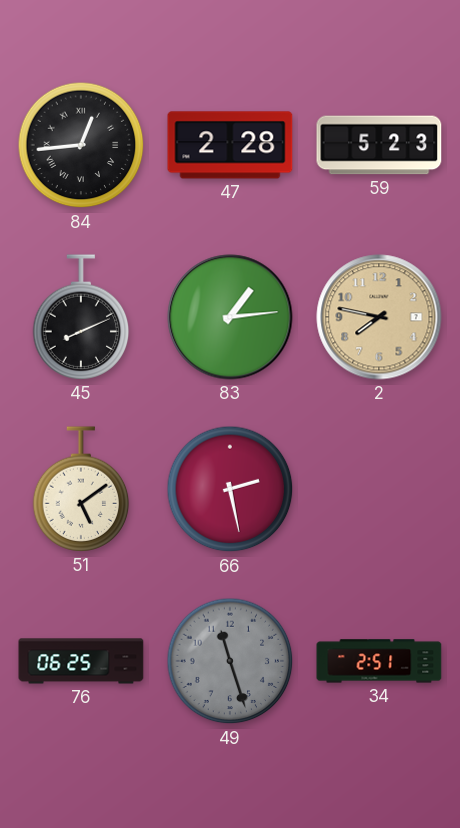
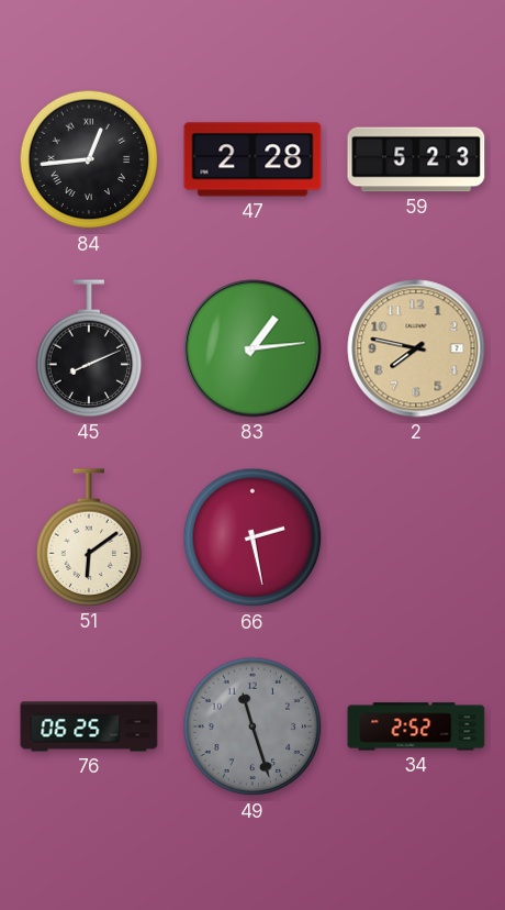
51: 5:09 -> 6:09 (89, 537)
34: 2:51 -> 2:52 (416, 726)
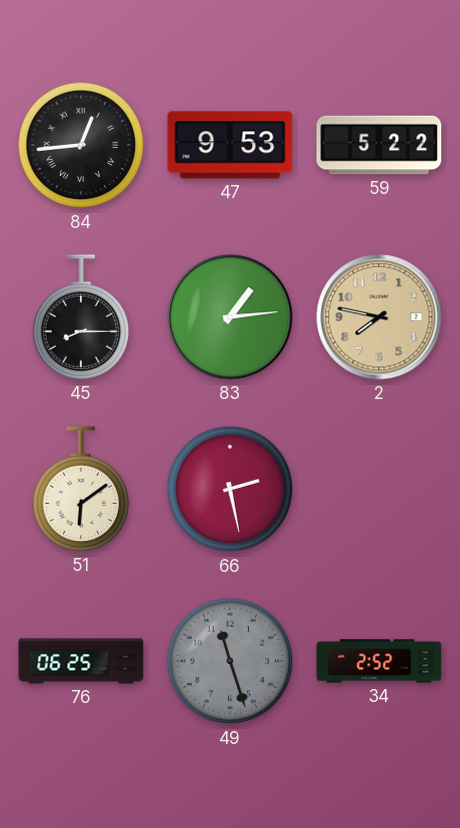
47: 2:28 -> 9:53 (230, 145)
59: 5:23 -> 5:22 (379, 145)
45: 8:11 -> 8:15 (81, 317)
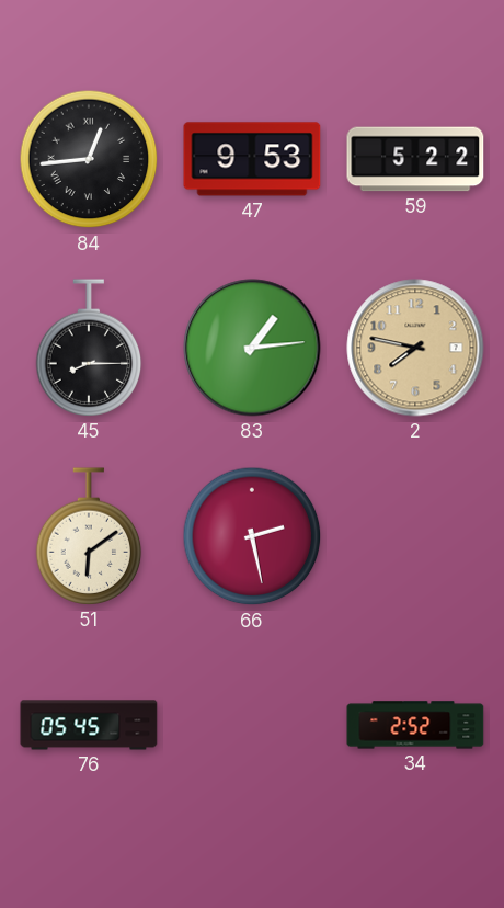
76: 06:25 -> 05:45 (89, 725)
49: 11:27 -> none (230, 661)
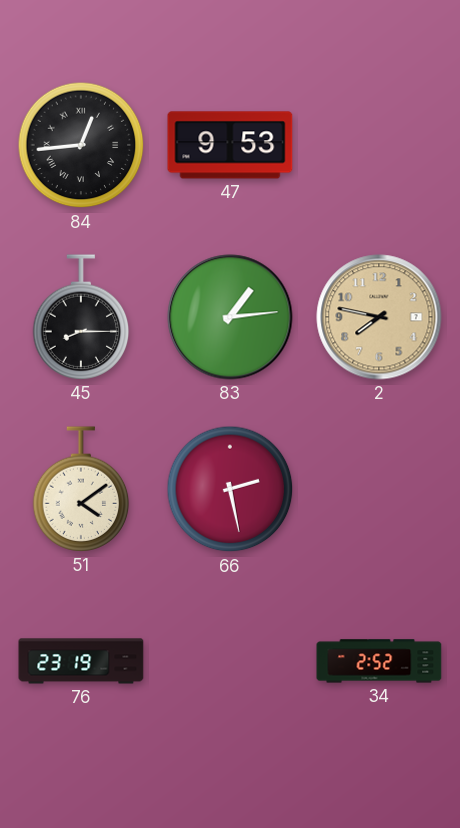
59: 5:22 -> none (415, 159)
51: 6:09 -> 4:09 (81, 489)
76: 05:45 -> 23:19 (81, 661)
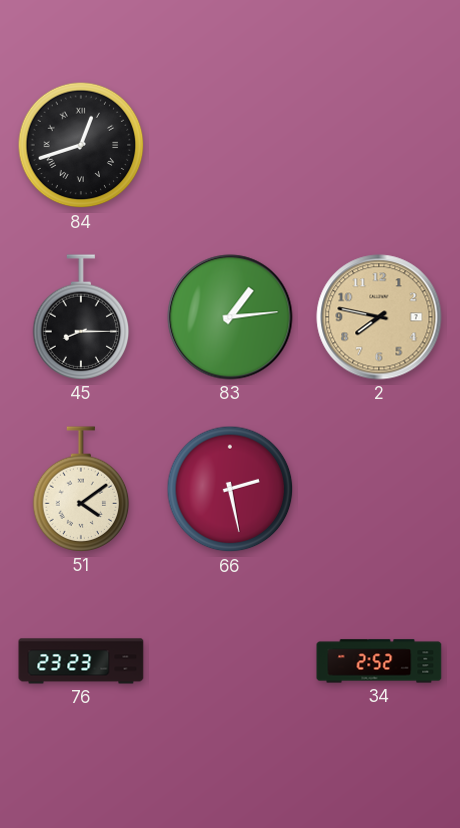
84: 12:44 -> 12:42 (81, 145)
47: 9:53 -> none (230, 145)
76: 23:19 -> 23:23 (81, 661)
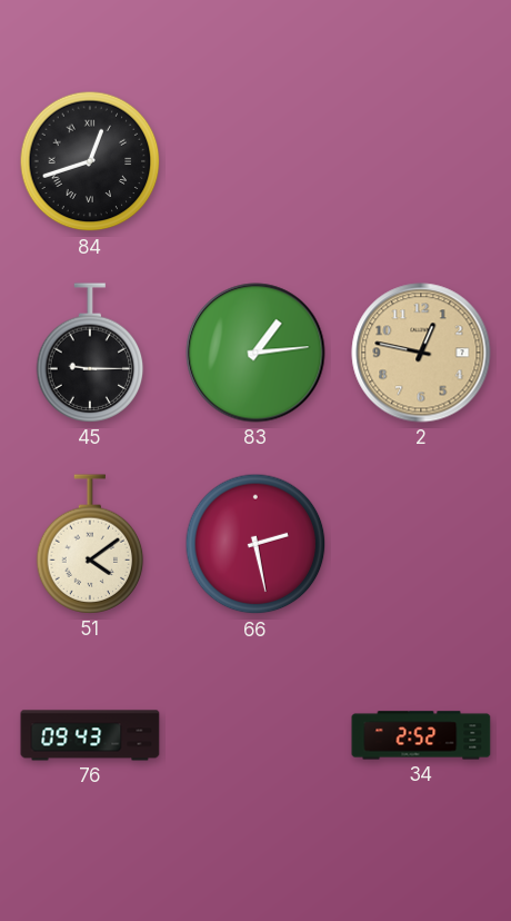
45: 8:15 -> 9:15 (90, 353)
2: 7:47 -> 12:47 (421, 353)
76: 23:23 -> 09:43 (90, 735)
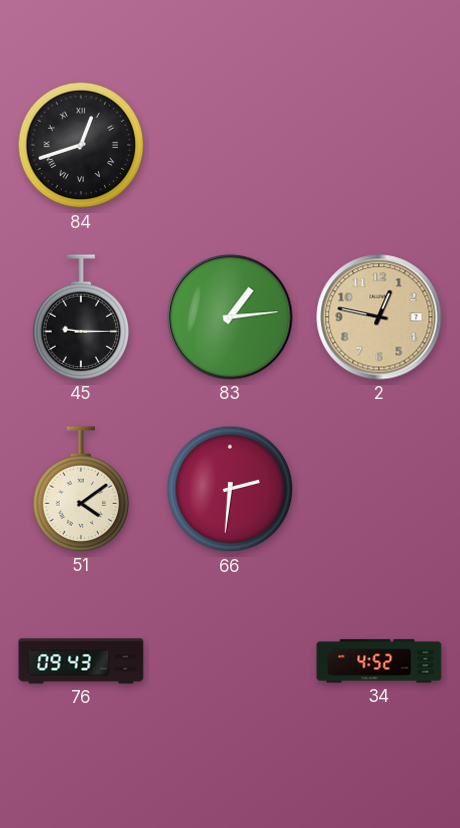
66: 2:28 -> 2:31 (230, 489)
34: 2:52 -> 4:52 (379, 661)
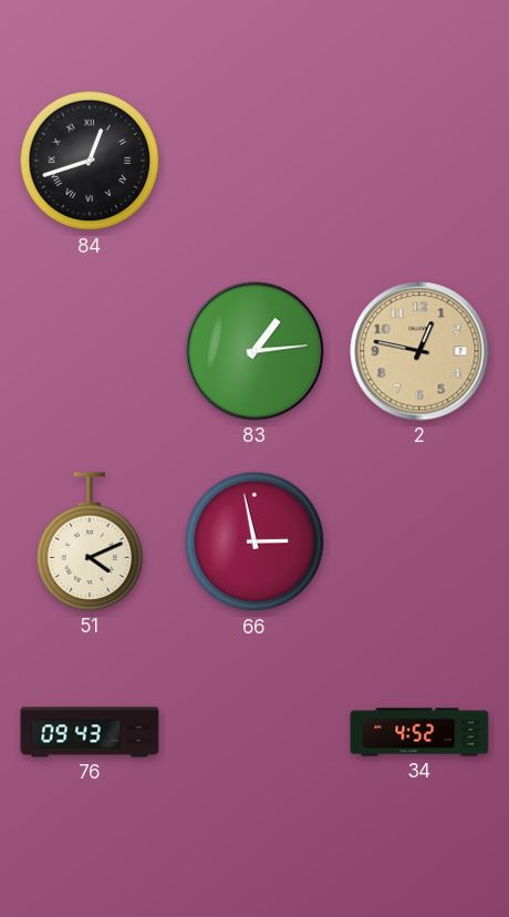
45: 9:15 -> none (81, 317)
51: 4:09 -> 4:11 (90, 542)
66: 2:31 -> 2:58 (254, 542)
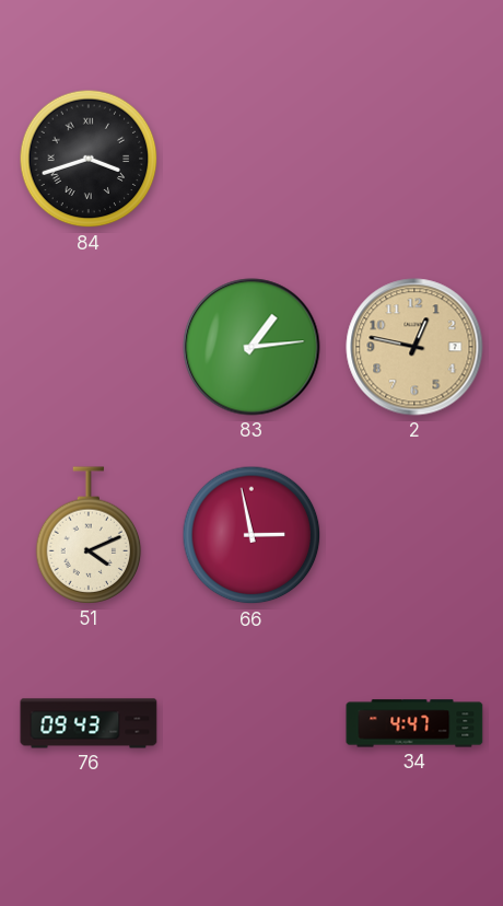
84: 12:42 -> 3:42 (89, 159)
34: 4:52 -> 4:47 (414, 723)
